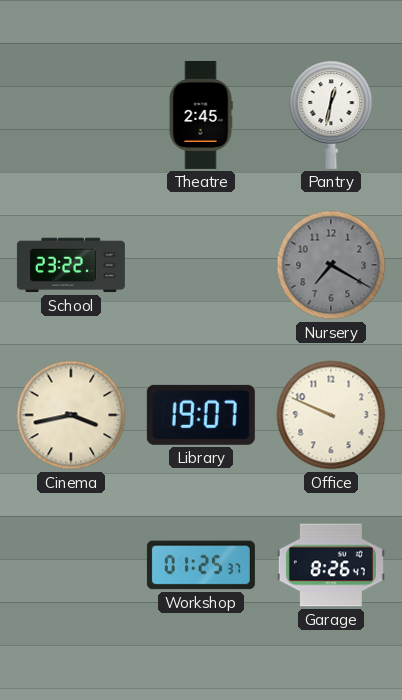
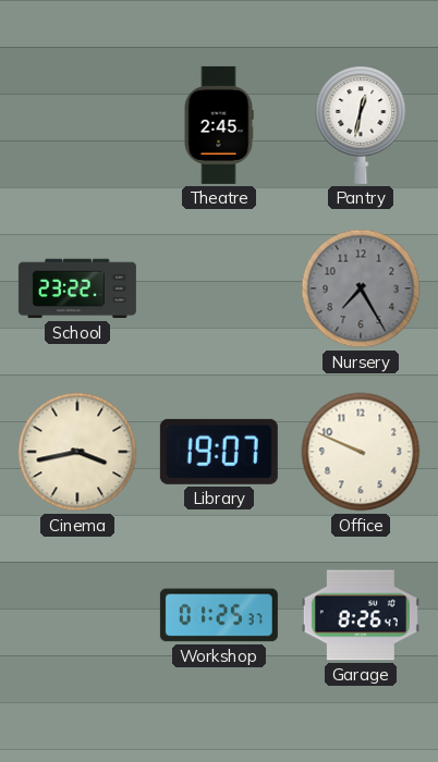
Nursery: 7:20 -> 7:25 (361, 288)
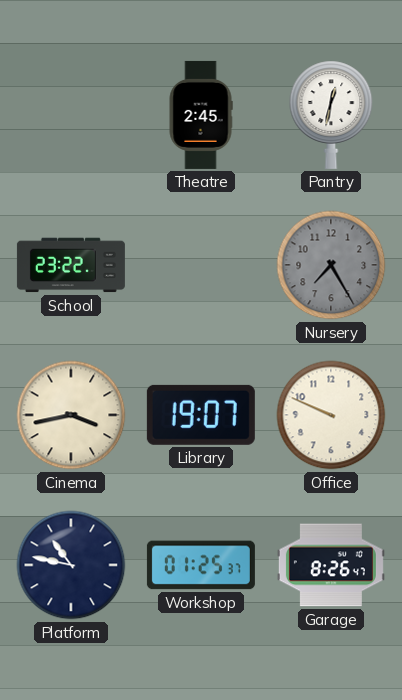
Platform: none -> 10:47 (71, 565)
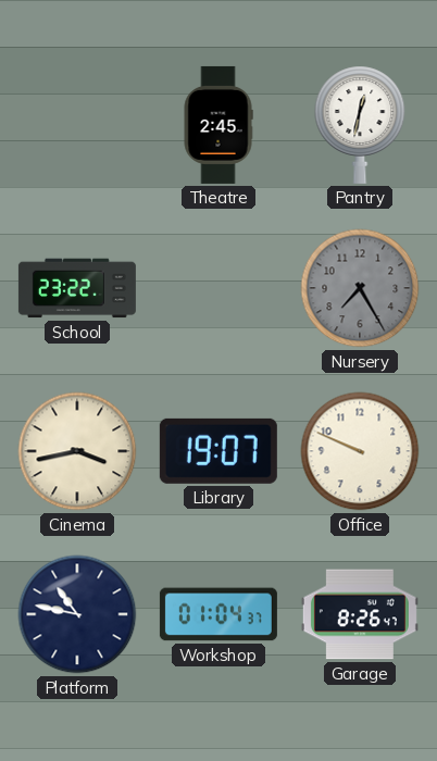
Workshop: 01:25 -> 01:04 (218, 614)
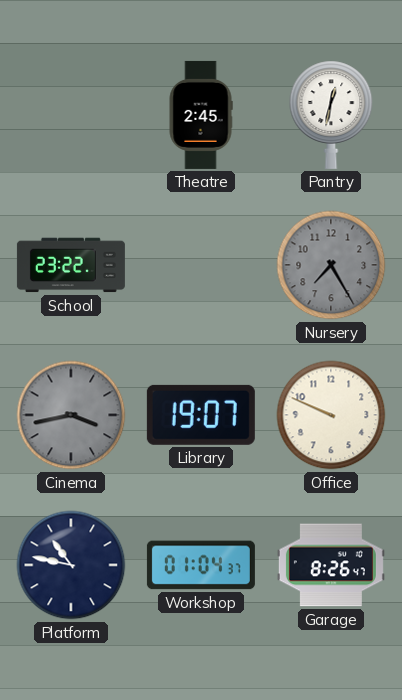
Cinema dial: cream -> grey (71, 415)
